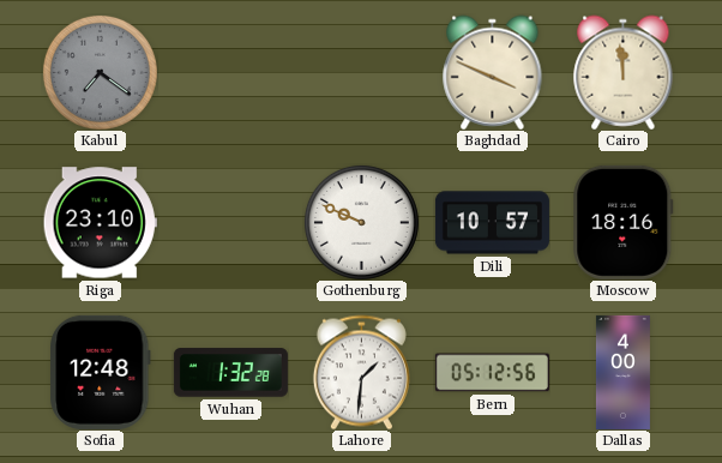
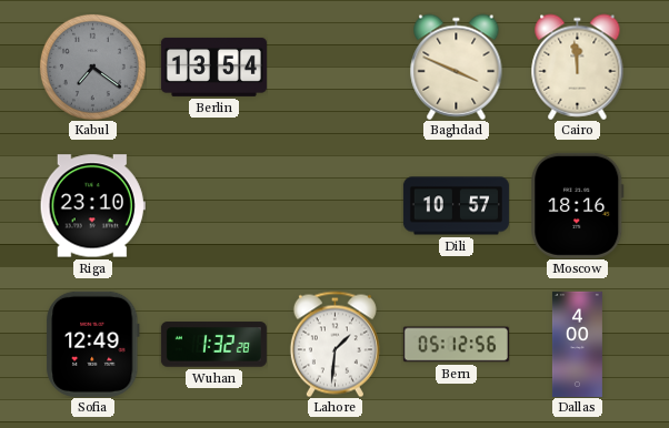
Berlin: none -> 13:54 (213, 67)
Gothenburg: 9:49 -> none (361, 222)
Sofia: 12:48 -> 12:49 (93, 344)
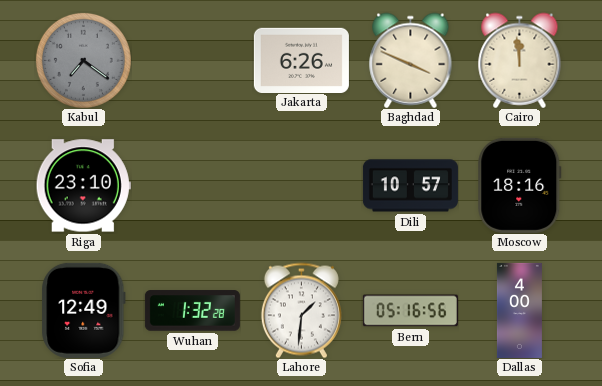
Berlin: 13:54 -> none (213, 67)
Jakarta: none -> 6:26 (301, 60)
Bern: 05:12 -> 05:16 (410, 311)
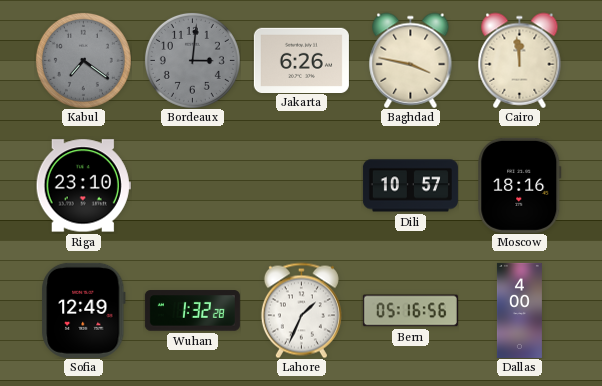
Bordeaux: none -> 3:01 (192, 60)
Baghdad: 3:49 -> 3:47 (411, 60)
Lahore: 1:31 -> 1:34 (301, 310)
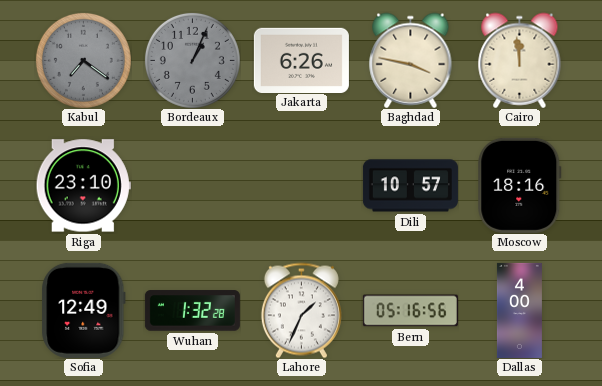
Bordeaux: 3:01 -> 1:04 (192, 60)
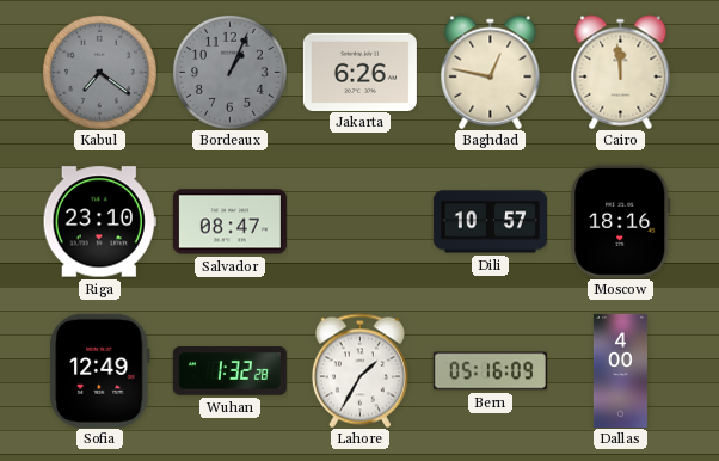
Baghdad: 3:47 -> 12:47 (491, 72)
Salvador: none -> 08:47 (229, 222)
Lahore: 1:34 -> 1:35 (359, 370)
Bern: 05:16:56 -> 05:16:09 (490, 371)
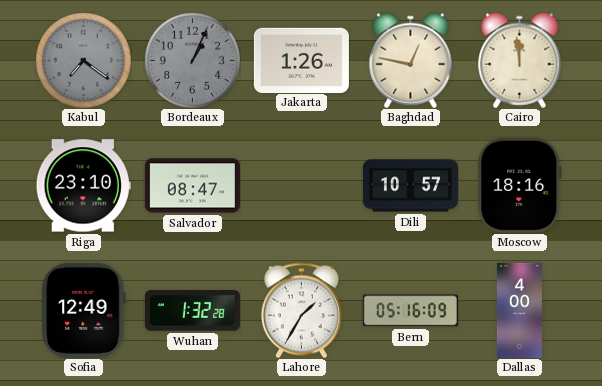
Jakarta: 6:26 -> 1:26 (301, 60)
